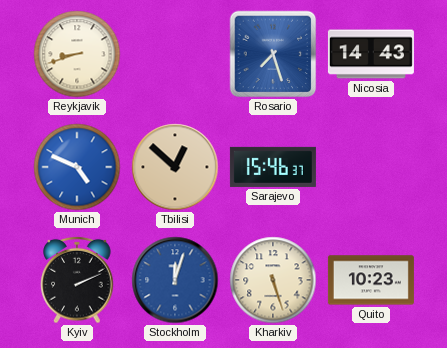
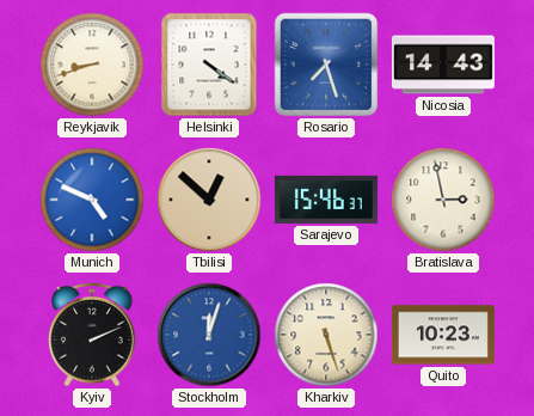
Helsinki: none -> 4:21 (209, 65)
Bratislava: none -> 2:58 (443, 200)
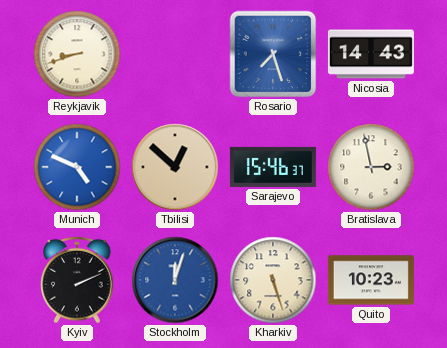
Helsinki: 4:21 -> none (209, 65)
